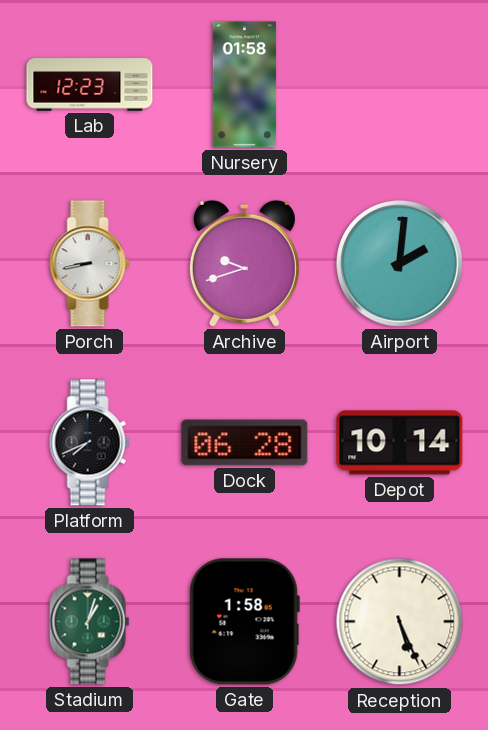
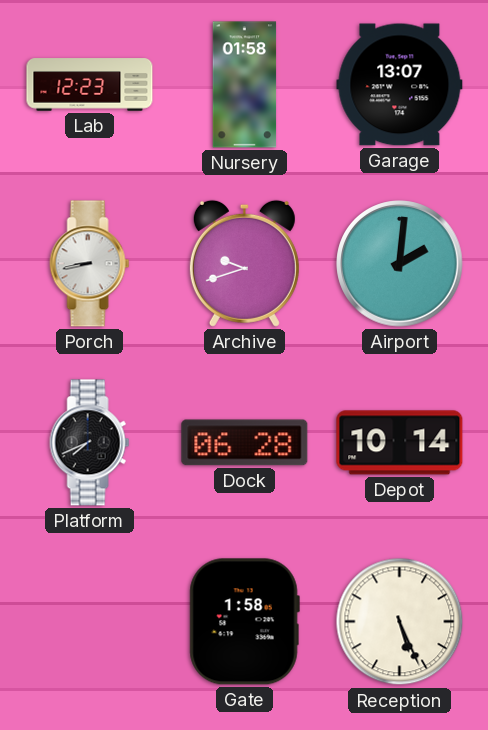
Garage: none -> 13:07 (400, 85)
Stadium: 1:03 -> none (90, 622)
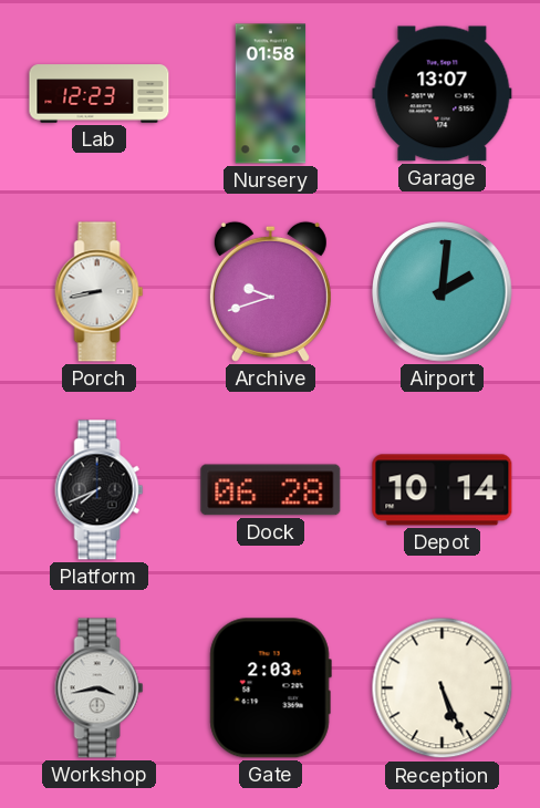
Workshop: none -> 3:43 (100, 688)
Gate: 1:58 -> 2:03 (270, 688)
